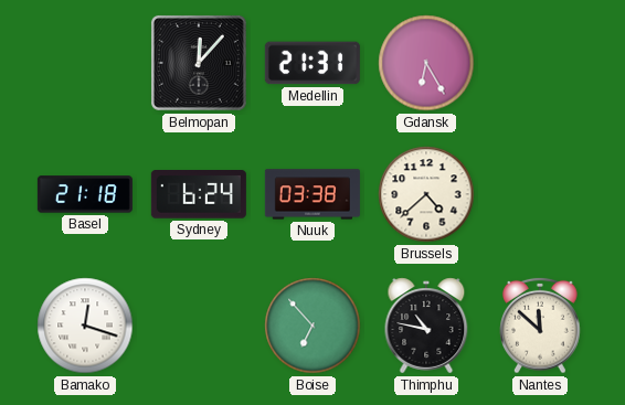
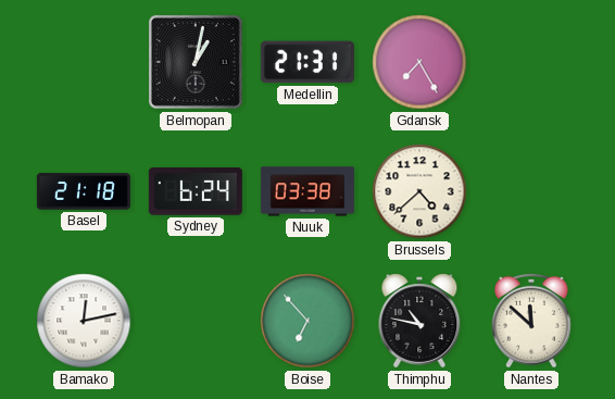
Belmopan: 12:07 -> 1:02 (196, 62)
Gdansk: 6:25 -> 7:25 (419, 62)
Bamako: 12:18 -> 12:13 (84, 321)
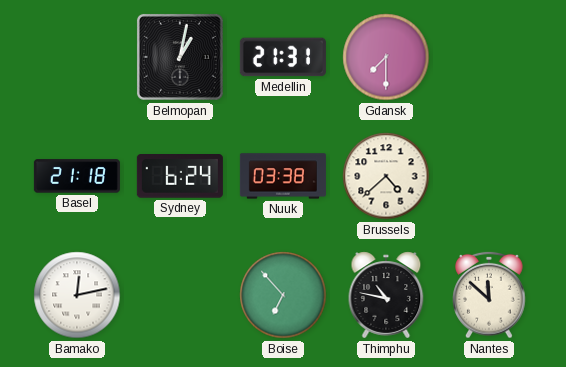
Gdansk: 7:25 -> 7:30 (386, 57)
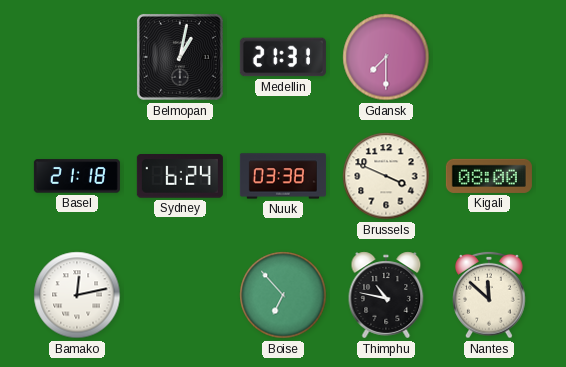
Brussels: 4:38 -> 3:49 (386, 176)
Kigali: none -> 08:00 (489, 176)
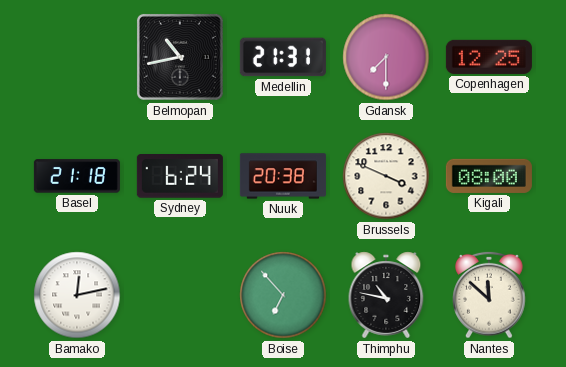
Belmopan: 1:02 -> 10:43 (180, 57)
Copenhagen: none -> 12:25 (489, 57)
Nuuk: 03:38 -> 20:38 (283, 176)
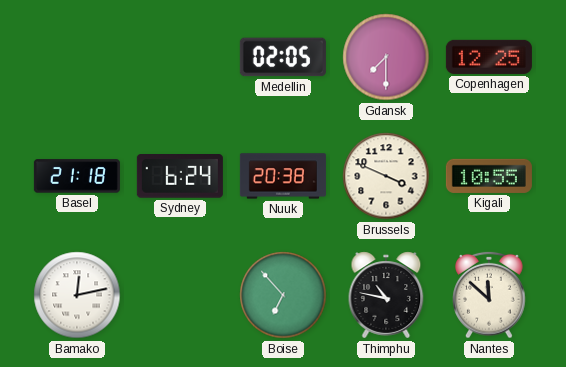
Belmopan: 10:43 -> none (180, 57)
Medellin: 21:31 -> 02:05 (283, 57)
Kigali: 08:00 -> 10:55 (489, 176)
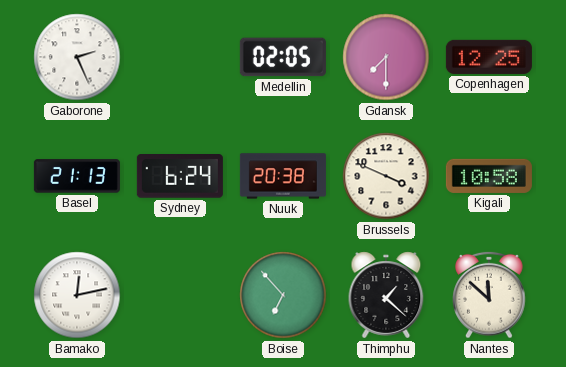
Gaborone: none -> 2:26 (77, 57)
Basel: 21:18 -> 21:13 (77, 176)
Kigali: 10:55 -> 10:58 (489, 176)
Thimphu: 10:47 -> 1:22 (386, 295)
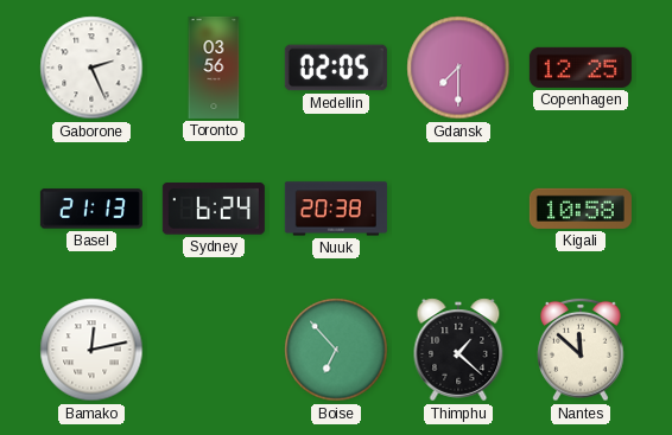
Toronto: none -> 03:56 (214, 68)
Brussels: 3:49 -> none (386, 176)
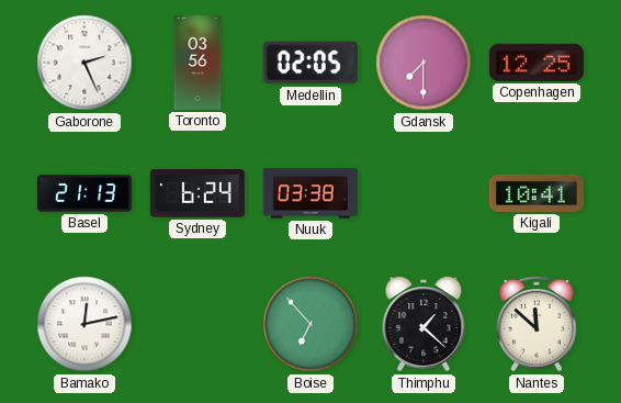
Nuuk: 20:38 -> 03:38 (310, 193)
Kigali: 10:58 -> 10:41 (537, 193)
